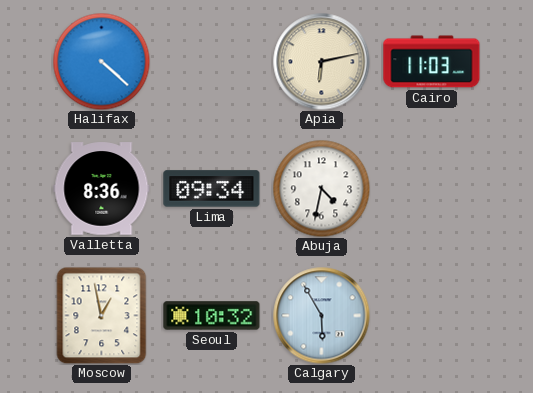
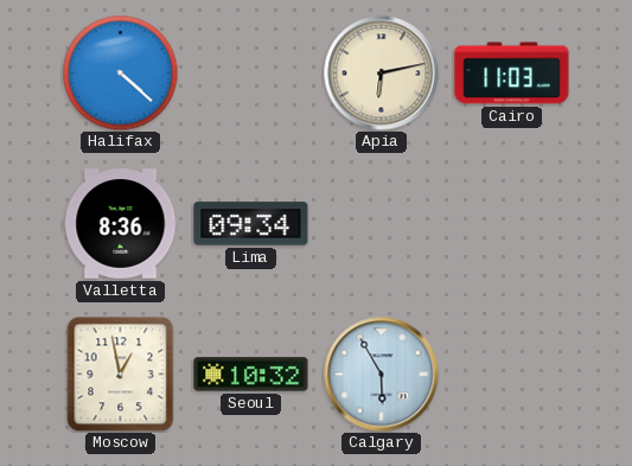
Abuja: 4:32 -> none (321, 188)
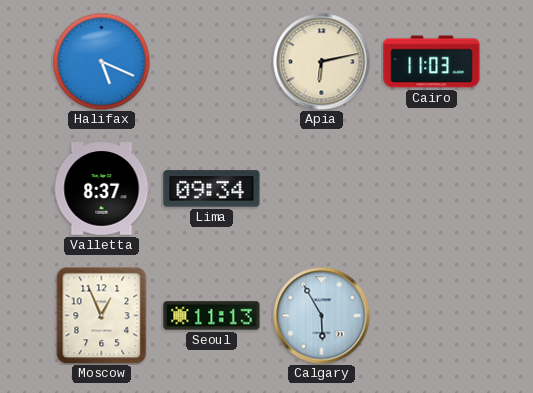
Halifax: 4:22 -> 5:19 (101, 61)
Valletta: 8:36 -> 8:37 (102, 189)
Moscow: 12:58 -> 12:56 (102, 315)
Seoul: 10:32 -> 11:13 (212, 316)
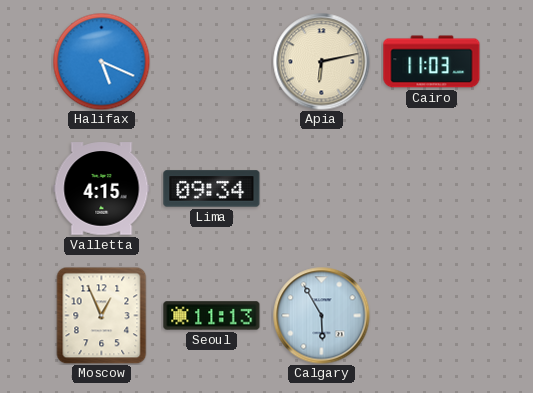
Valletta: 8:37 -> 4:15 (102, 189)
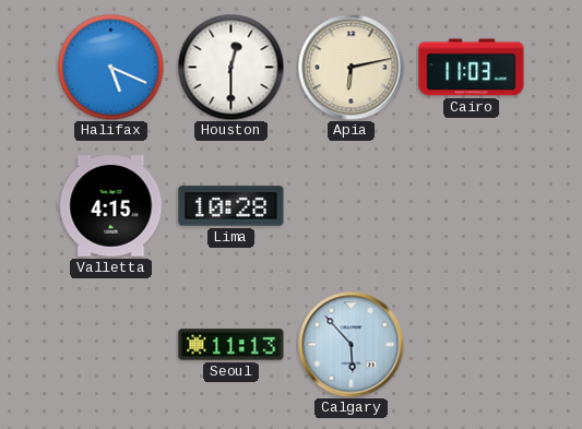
Houston: none -> 12:30 (230, 67)
Lima: 09:34 -> 10:28 (231, 206)
Moscow: 12:56 -> none (102, 315)
Calgary: 5:55 -> 5:53 (352, 345)
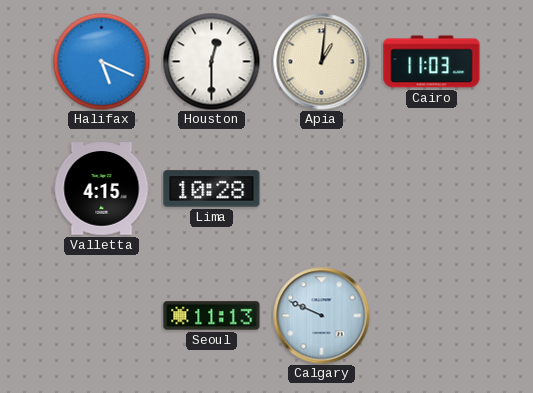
Apia: 6:13 -> 1:01 (322, 62)
Calgary: 5:53 -> 9:49 (322, 316)
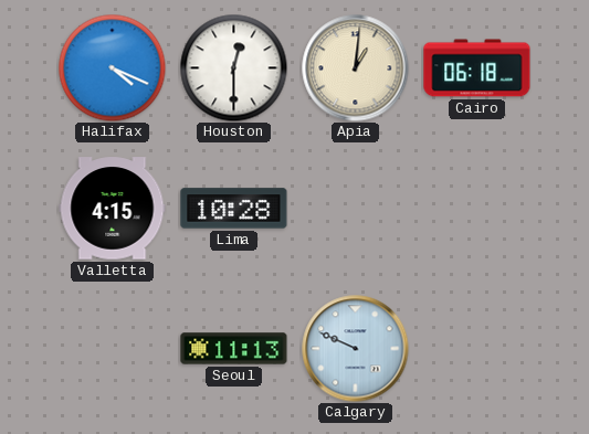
Halifax: 5:19 -> 4:19 (112, 67)
Cairo: 11:03 -> 06:18 (477, 68)
